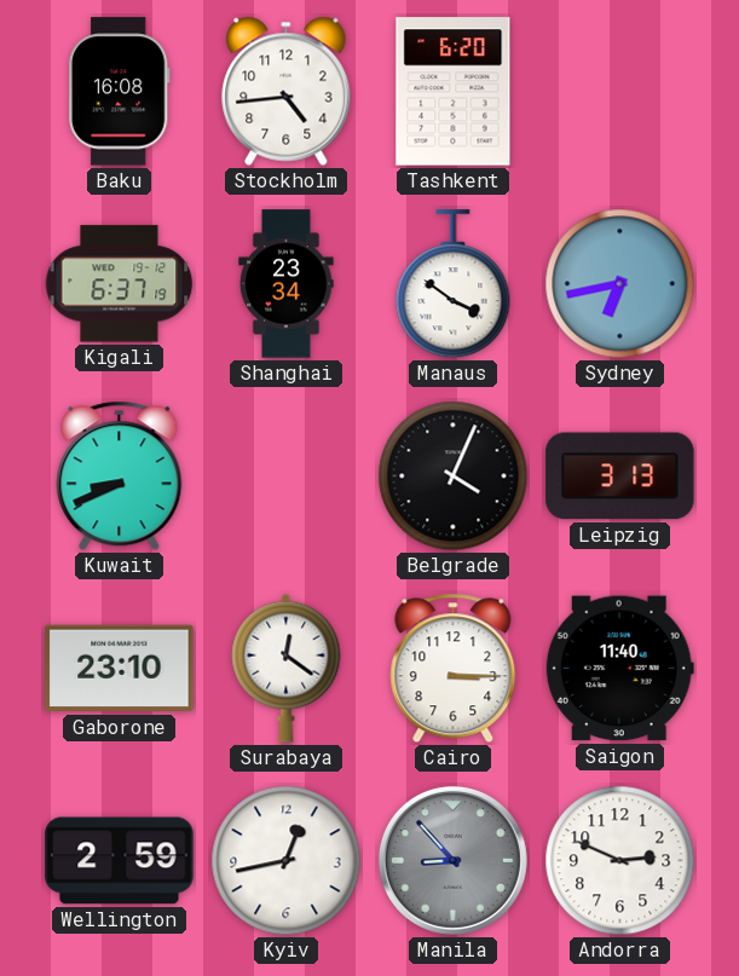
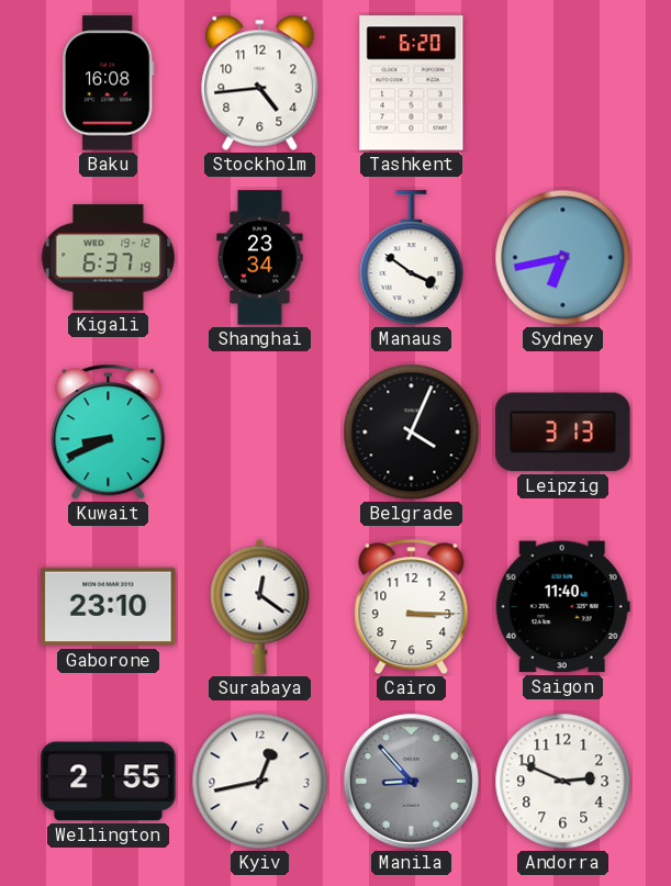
Wellington: 2:59 -> 2:55 (109, 782)
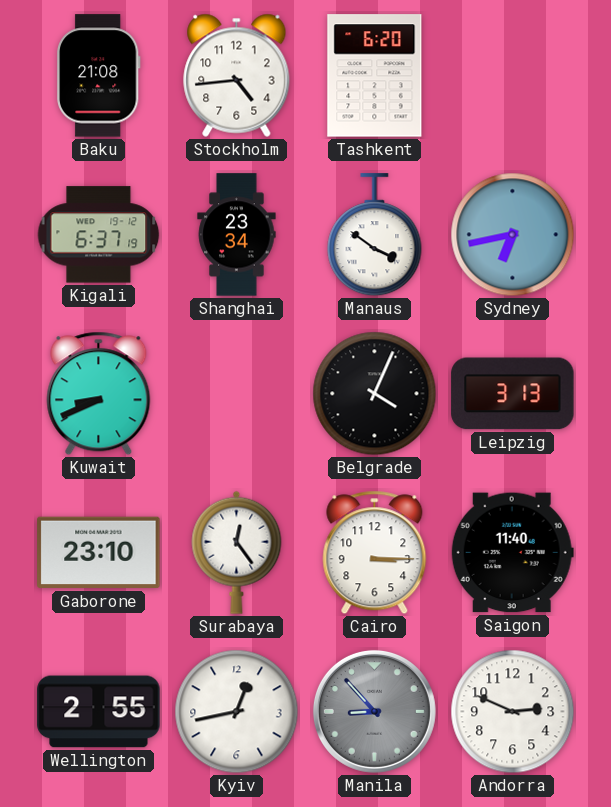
Baku: 16:08 -> 21:08 (99, 76)
Surabaya: 12:21 -> 12:24 (237, 552)
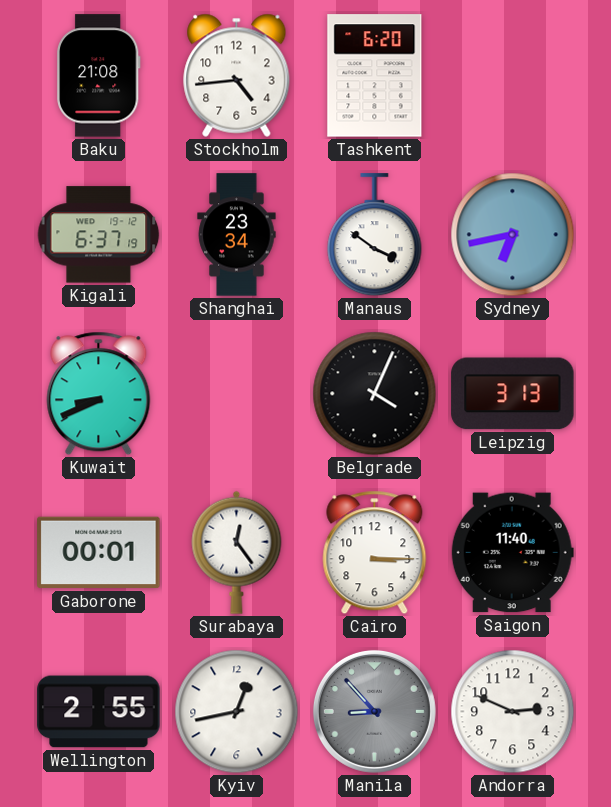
Gaborone: 23:10 -> 00:01 (99, 553)
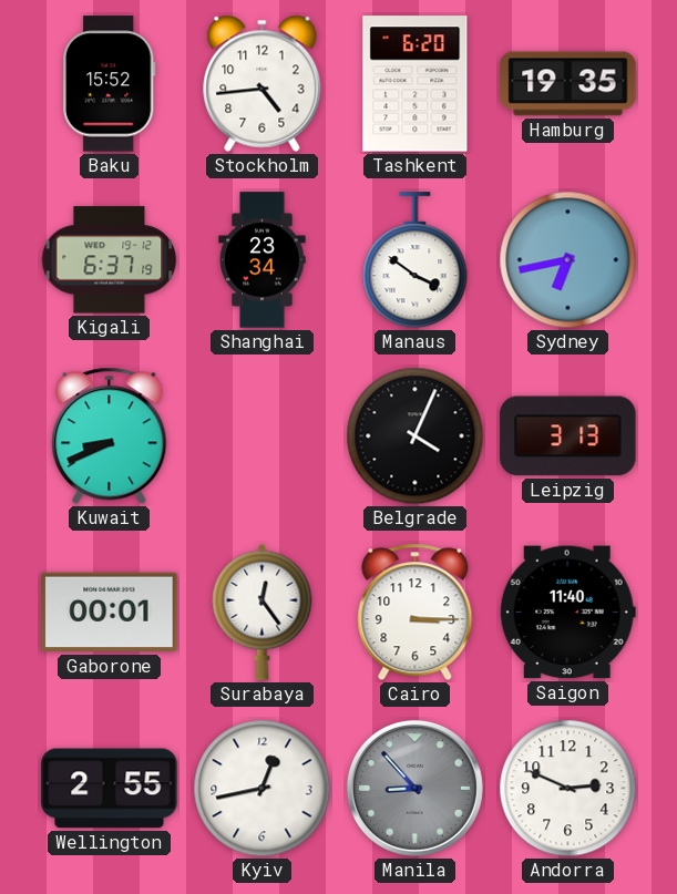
Baku: 21:08 -> 15:52 (110, 84)
Hamburg: none -> 19:35 (568, 84)
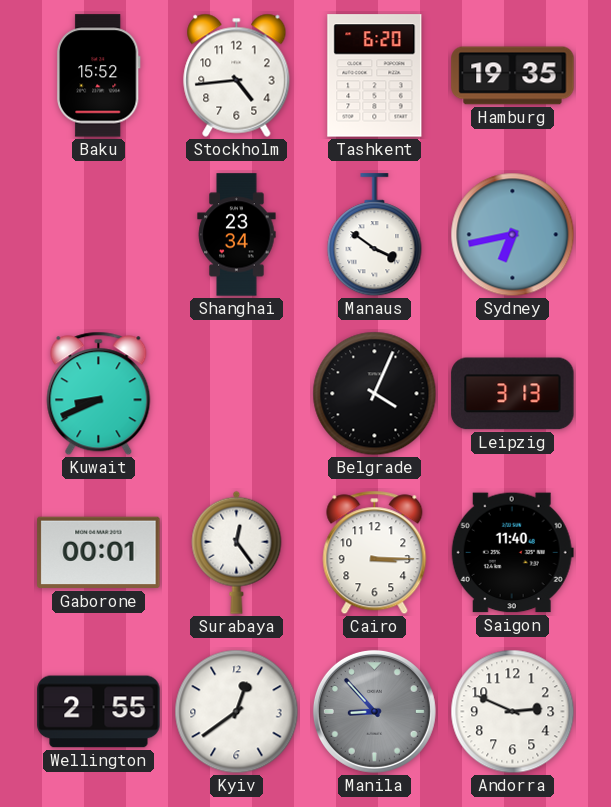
Kigali: 6:37 -> none (110, 260)
Kyiv: 12:43 -> 12:39 (237, 712)
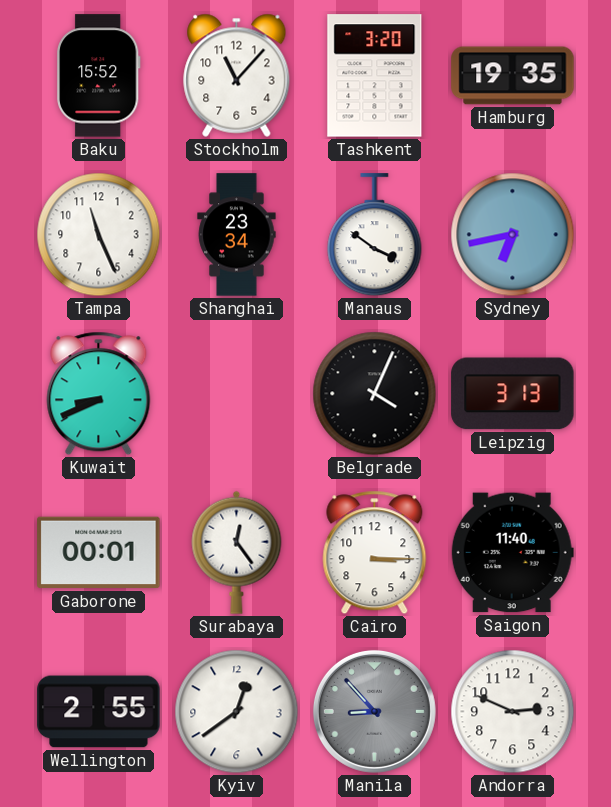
Stockholm: 4:44 -> 11:07 (237, 75)
Tashkent: 6:20 -> 3:20 (375, 76)
Tampa: none -> 11:26 (99, 235)
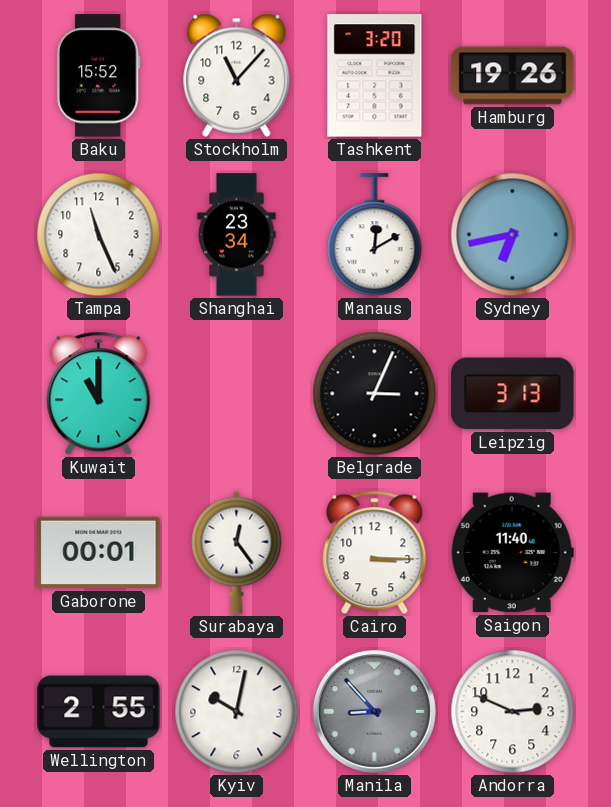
Hamburg: 19:35 -> 19:26 (513, 76)
Manaus: 3:51 -> 12:10 (375, 235)
Kuwait: 8:41 -> 11:00 (99, 394)
Belgrade: 4:04 -> 3:04 (375, 394)
Kyiv: 12:39 -> 10:02 (237, 712)
